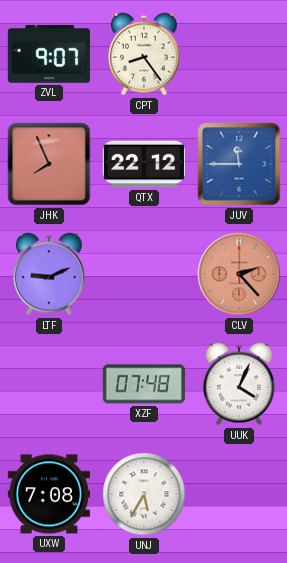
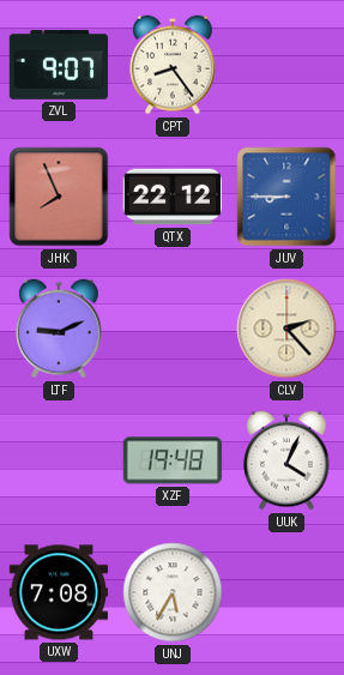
JUV: 11:45 -> 8:45 (286, 197)
CLV dial: salmon -> cream (286, 329)
XZF: 07:48 -> 19:48 (173, 460)
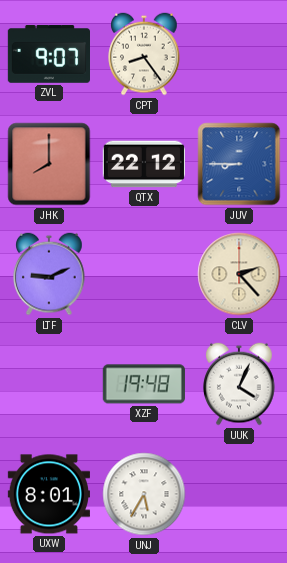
JHK: 7:56 -> 8:00 (49, 164)
UXW: 7:08 -> 8:01 (48, 494)
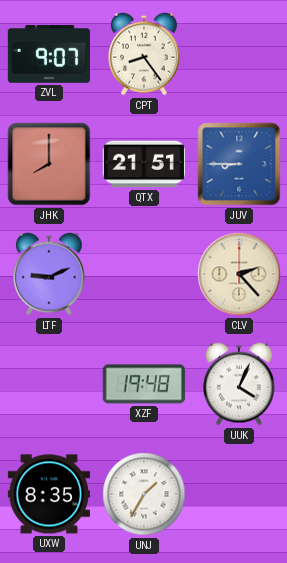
QTX: 22:12 -> 21:51 (143, 164)
UXW: 8:01 -> 8:35 (48, 494)
UNJ: 5:35 -> 1:35 (144, 494)
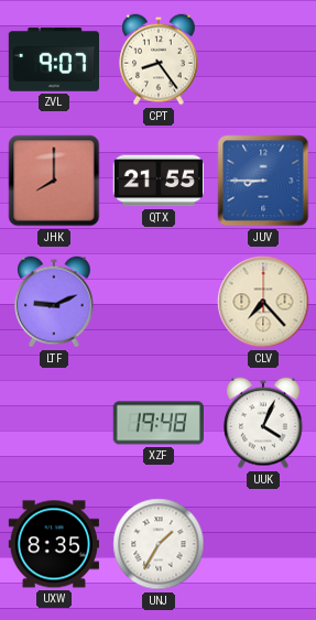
QTX: 21:51 -> 21:55 (157, 181)
CLV: 2:23 -> 7:23 (263, 302)
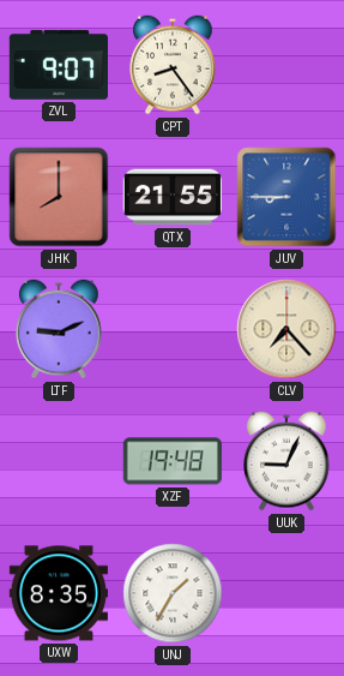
UUK: 4:04 -> 9:04 (286, 461)
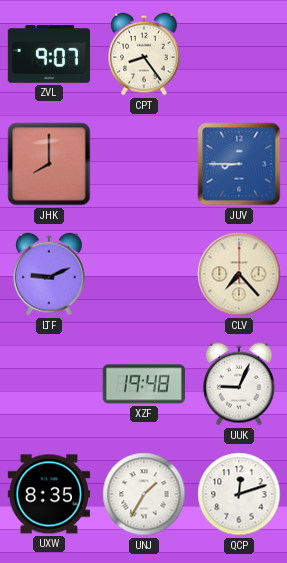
QTX: 21:55 -> none (171, 197)
QCP: none -> 12:12 (239, 494)
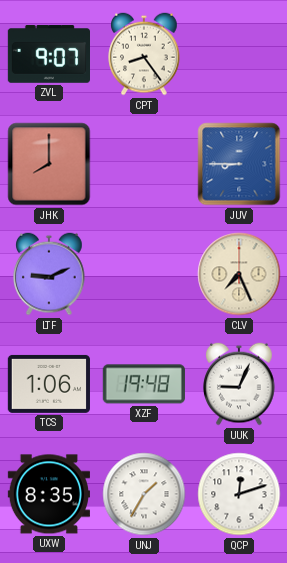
CLV: 7:23 -> 7:26 (239, 274)
TCS: none -> 1:06 (49, 384)
